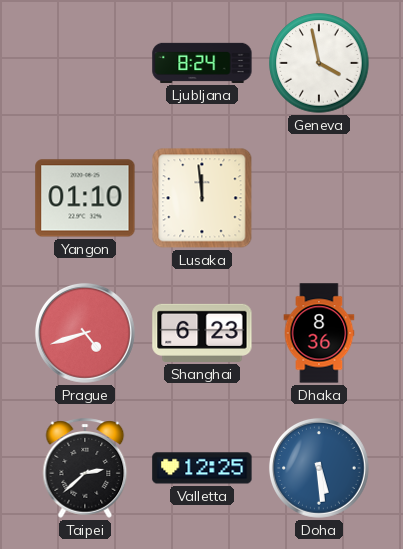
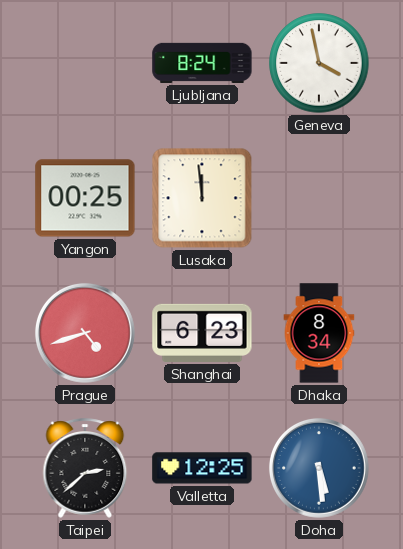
Yangon: 01:10 -> 00:25 (85, 198)
Dhaka: 8:36 -> 8:34 (319, 333)
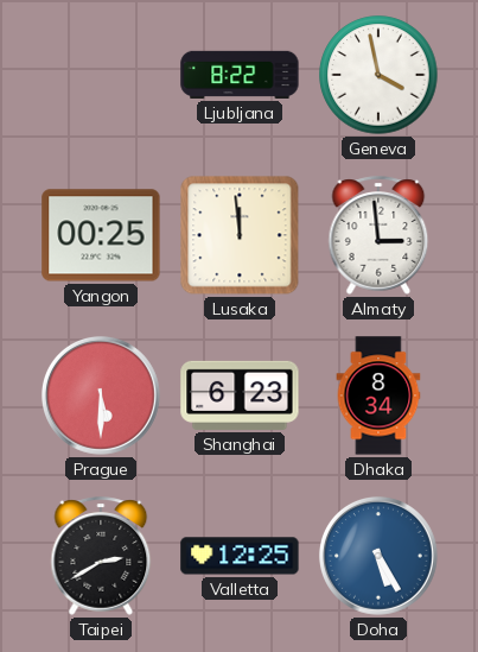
Ljubljana: 8:24 -> 8:22 (240, 75)
Almaty: none -> 2:59 (378, 235)
Prague: 4:42 -> 5:30 (101, 395)
Taipei: 2:38 -> 2:40 (101, 556)
Doha: 5:29 -> 5:25 (378, 556)
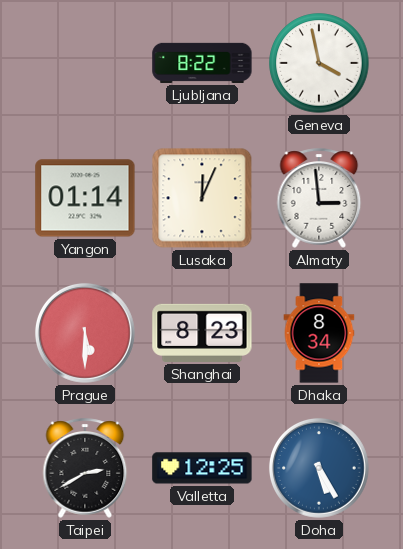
Yangon: 00:25 -> 01:14 (85, 198)
Lusaka: 11:59 -> 12:04 (202, 198)
Shanghai: 6:23 -> 8:23 (202, 333)
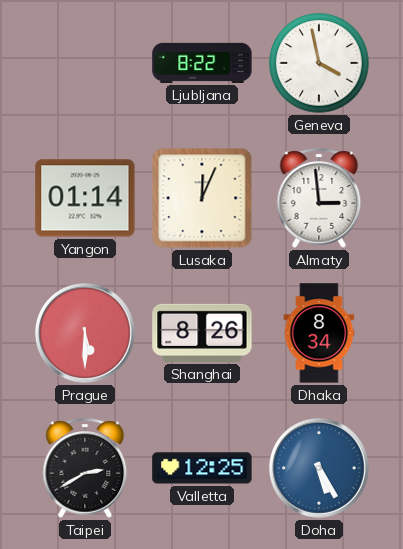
Shanghai: 8:23 -> 8:26 (202, 333)
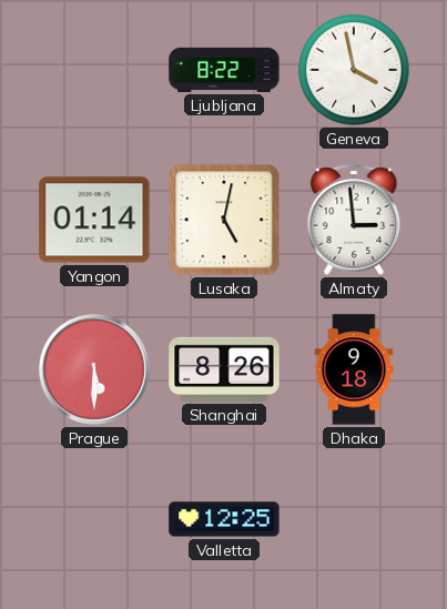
Lusaka: 12:04 -> 5:02 (224, 220)
Dhaka: 8:34 -> 9:18 (354, 369)
Taipei: 2:40 -> none (85, 468)
Doha: 5:25 -> none (319, 468)
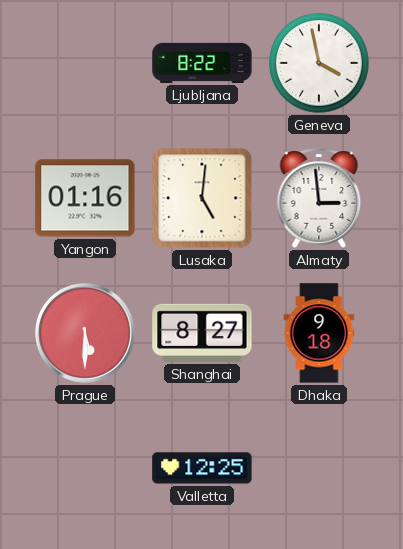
Yangon: 01:14 -> 01:16 (85, 198)
Lusaka: 5:02 -> 5:01 (202, 198)
Shanghai: 8:26 -> 8:27 (202, 333)
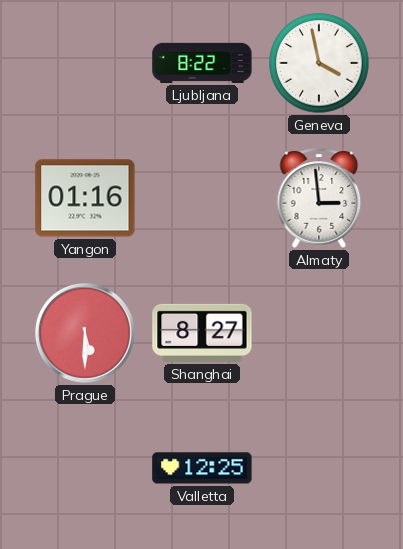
Lusaka: 5:01 -> none (202, 198)
Dhaka: 9:18 -> none (319, 333)
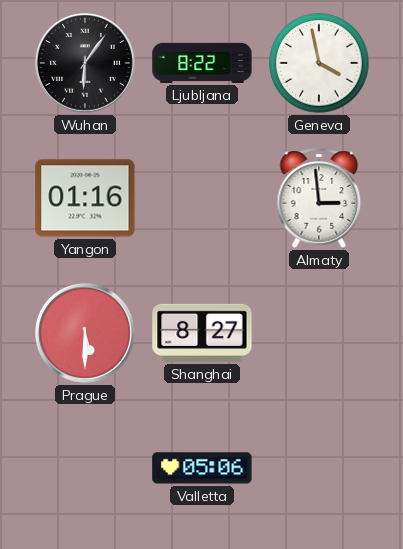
Wuhan: none -> 6:06 (85, 63)
Valletta: 12:25 -> 05:06 (202, 468)
